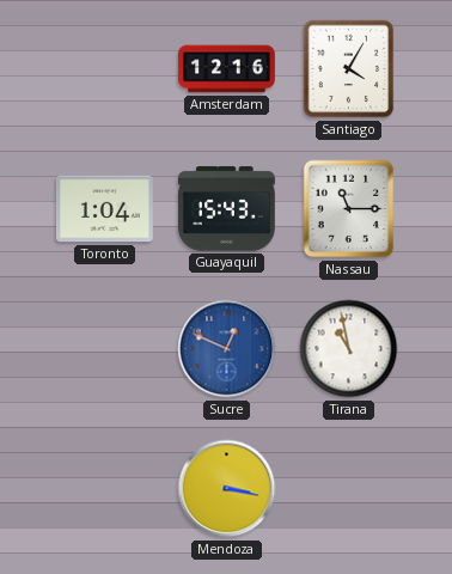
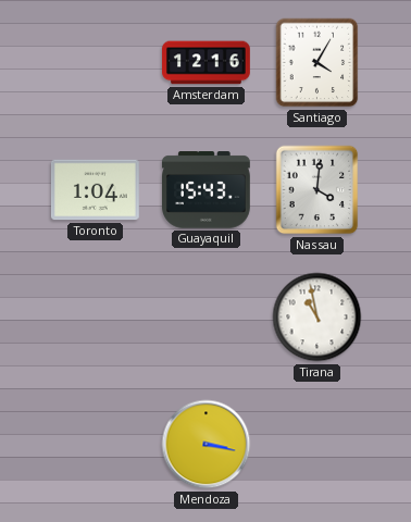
Nassau: 11:15 -> 4:01 (317, 190)
Sucre: 12:49 -> none (227, 349)
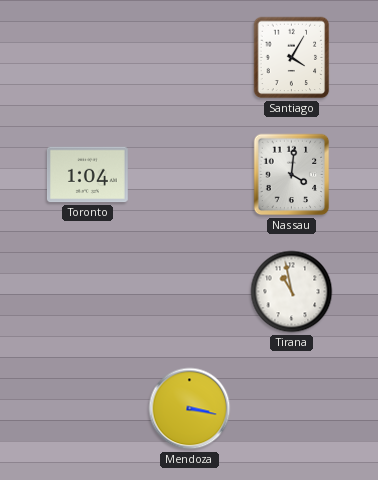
Amsterdam: 12:16 -> none (207, 63)
Guayaquil: 15:43 -> none (207, 190)
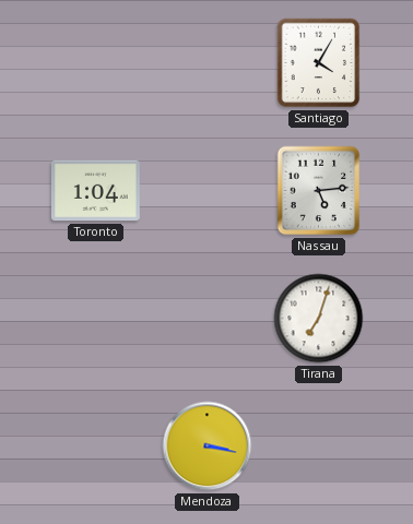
Nassau: 4:01 -> 5:14 (319, 191)
Tirana: 10:58 -> 7:03 (319, 319)
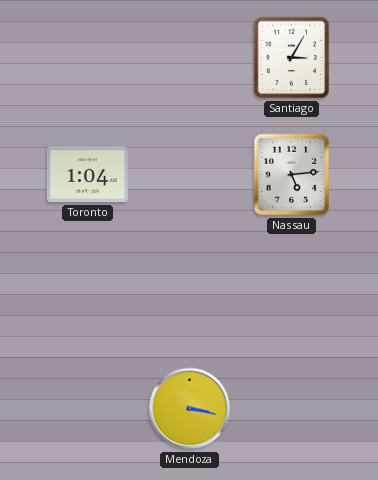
Santiago: 4:05 -> 3:05 (292, 58)
Tirana: 7:03 -> none (319, 319)
